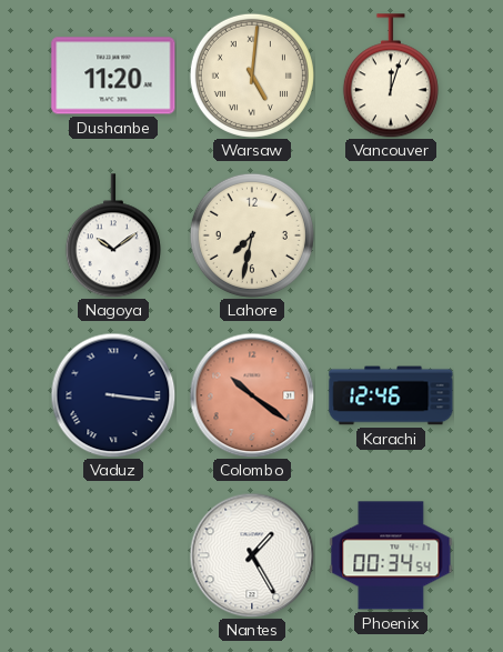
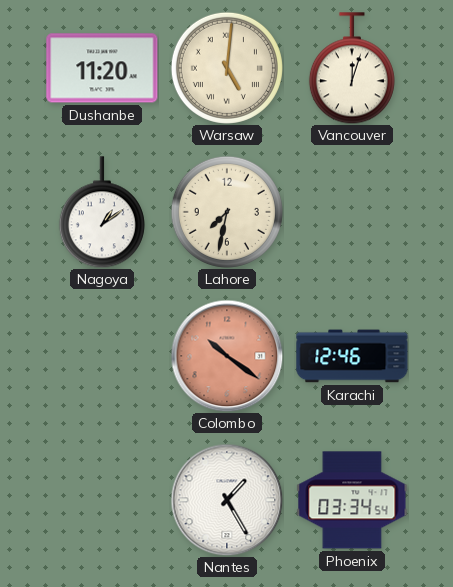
Nagoya: 10:09 -> 1:09 (102, 212)
Vaduz: 3:16 -> none (113, 395)
Phoenix: 00:34 -> 03:34 (352, 500)
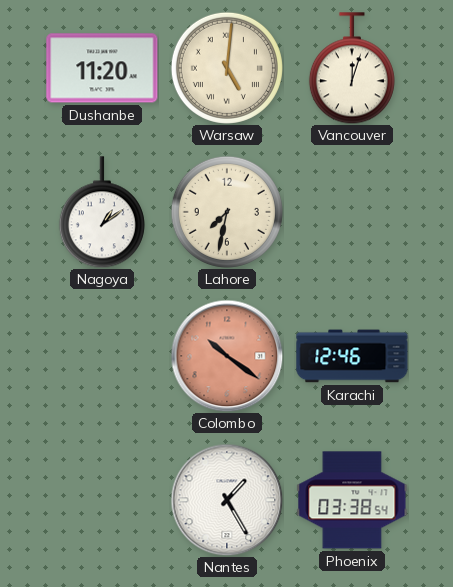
Phoenix: 03:34 -> 03:38 (352, 500)
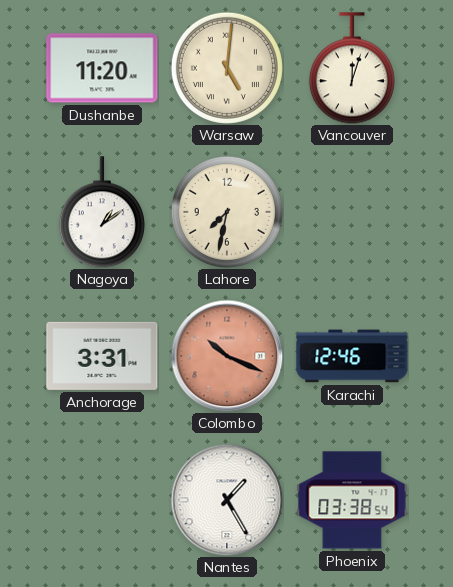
Anchorage: none -> 3:31 (102, 356)
Colombo: 10:21 -> 10:19 (227, 356)
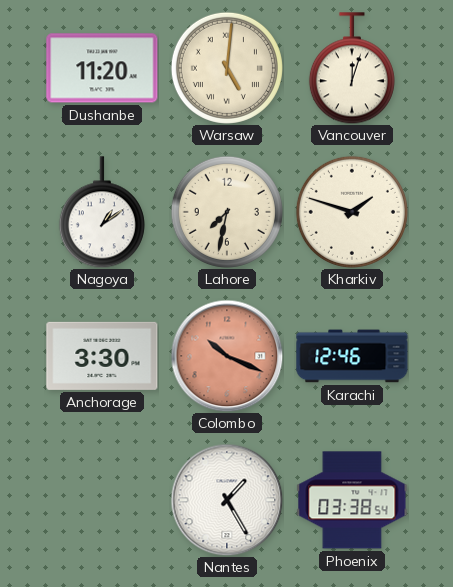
Kharkiv: none -> 1:48 (352, 212)
Anchorage: 3:31 -> 3:30 (102, 356)
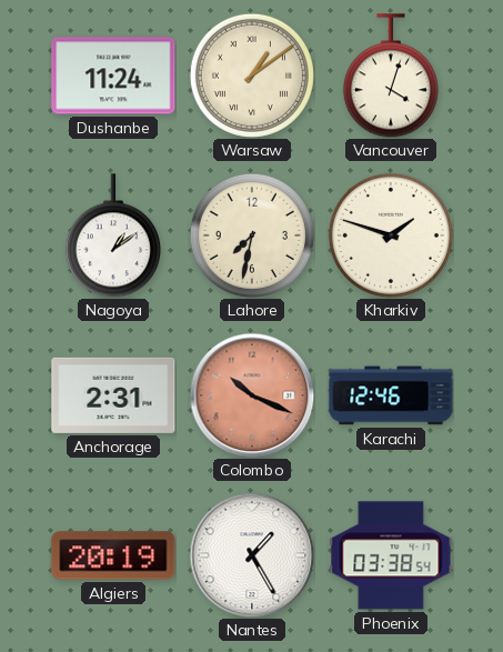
Dushanbe: 11:20 -> 11:24 (113, 76)
Warsaw: 5:01 -> 1:09 (252, 76)
Vancouver: 12:03 -> 4:03 (391, 76)
Anchorage: 3:30 -> 2:31 (113, 395)
Algiers: none -> 20:19 (113, 555)
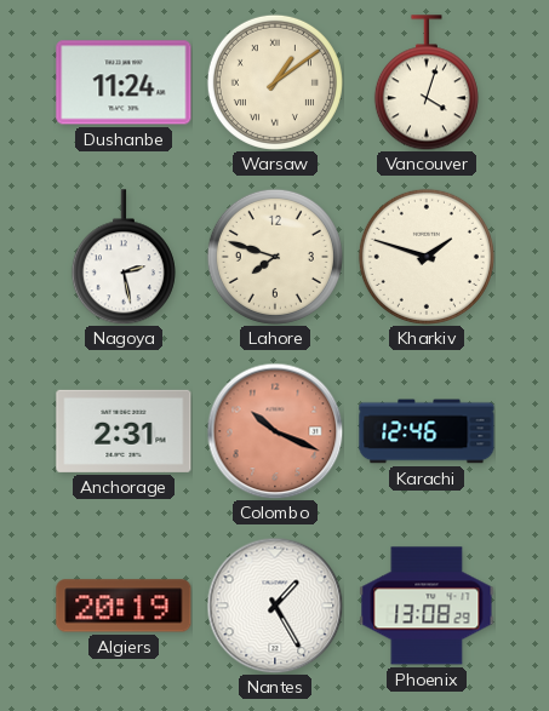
Nagoya: 1:09 -> 2:28 (124, 257)
Lahore: 7:32 -> 7:48 (275, 257)
Phoenix: 03:38 -> 13:08 (427, 606)
